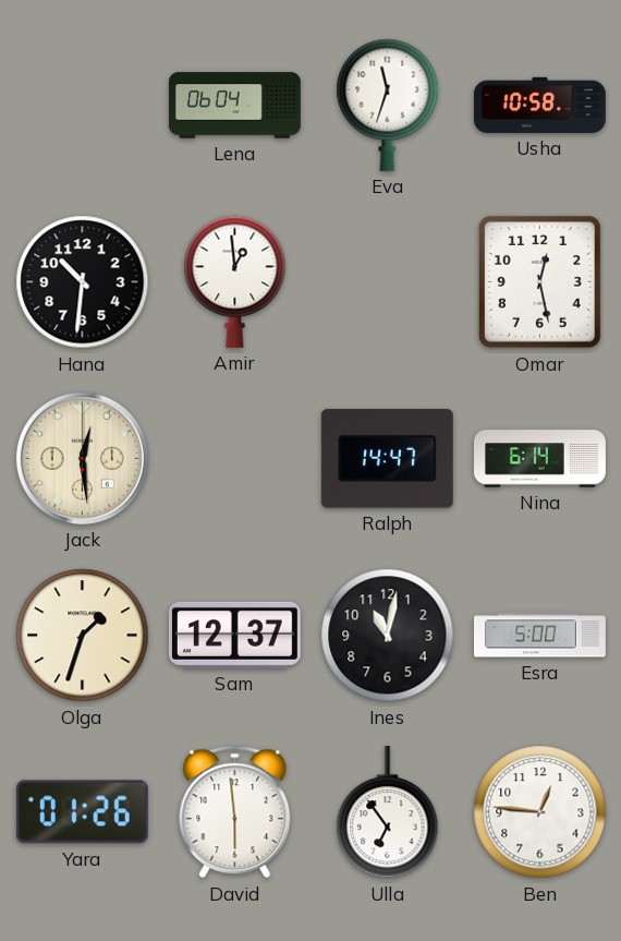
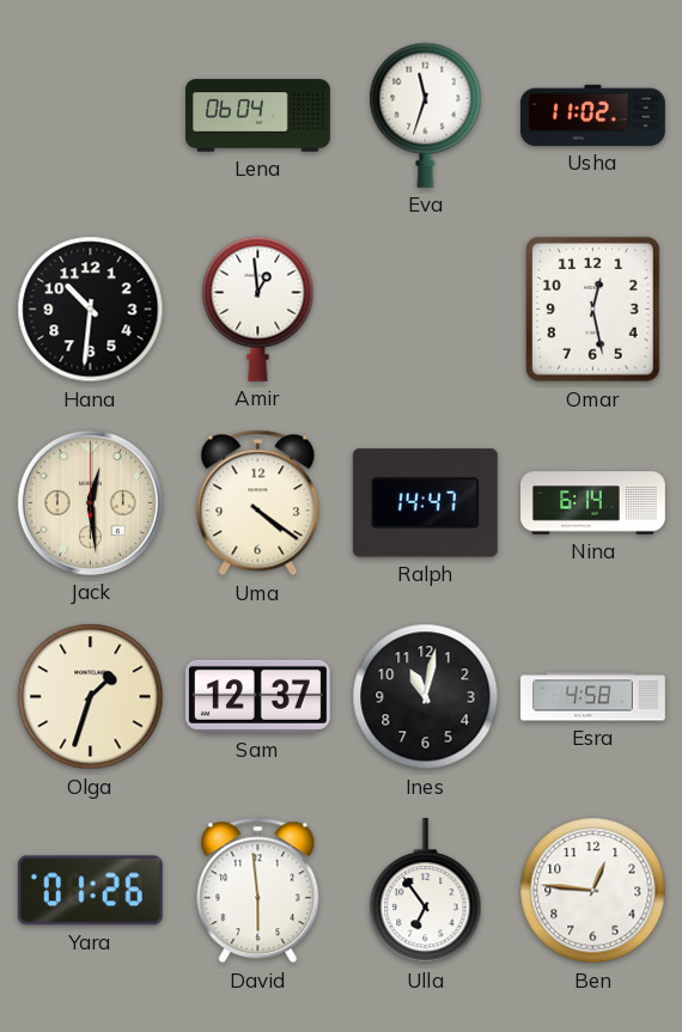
Usha: 10:58 -> 11:02 (592, 115)
Uma: none -> 4:21 (258, 503)
Esra: 5:00 -> 4:58 (593, 697)
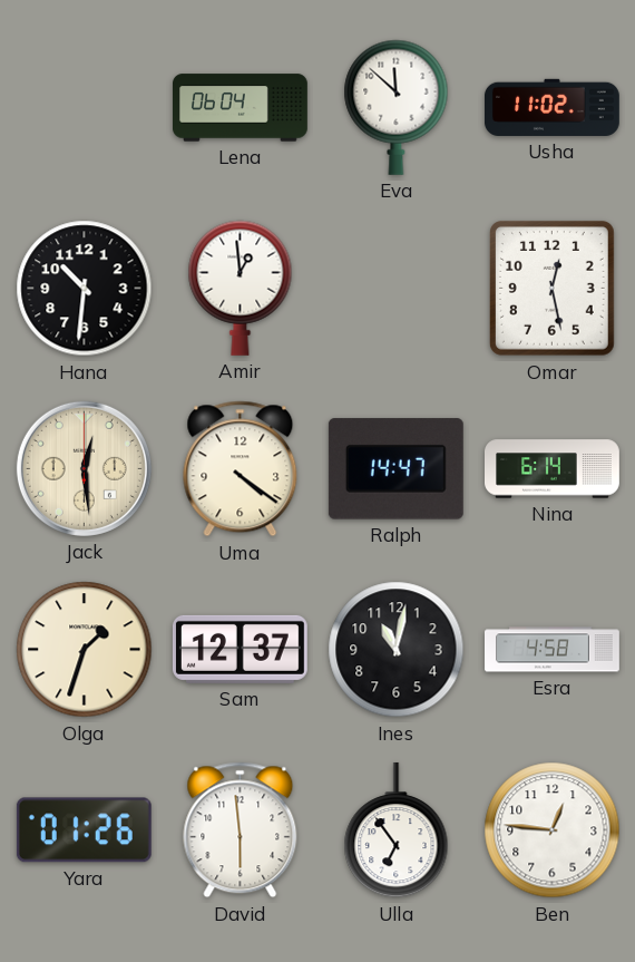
Eva: 11:33 -> 11:52 (397, 107)
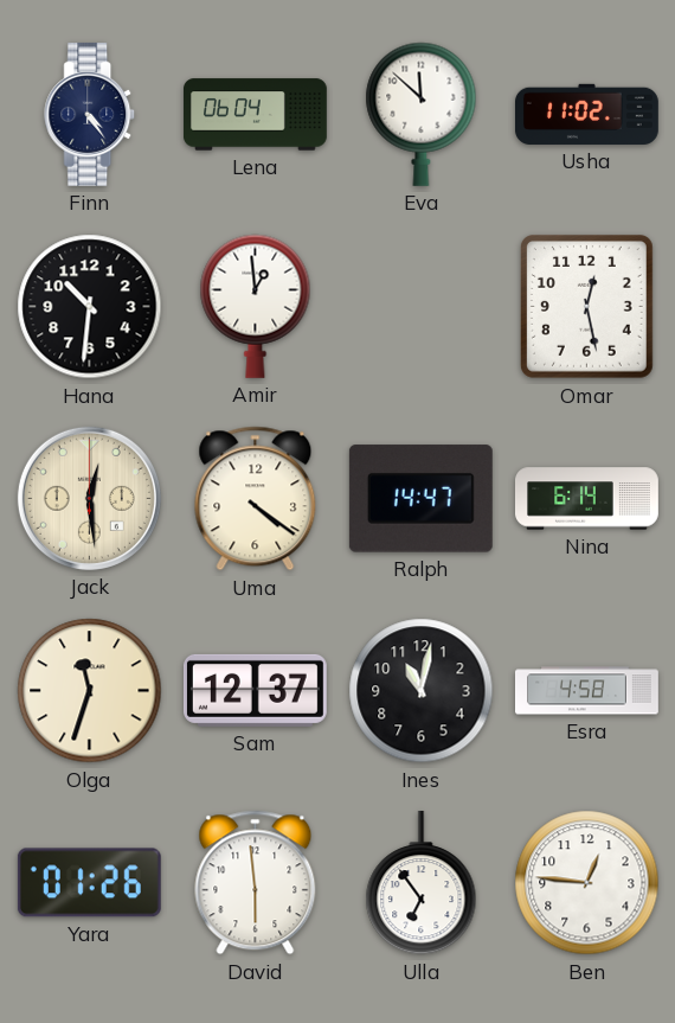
Finn: none -> 4:24 (90, 114)
Olga: 1:33 -> 11:33 (90, 691)
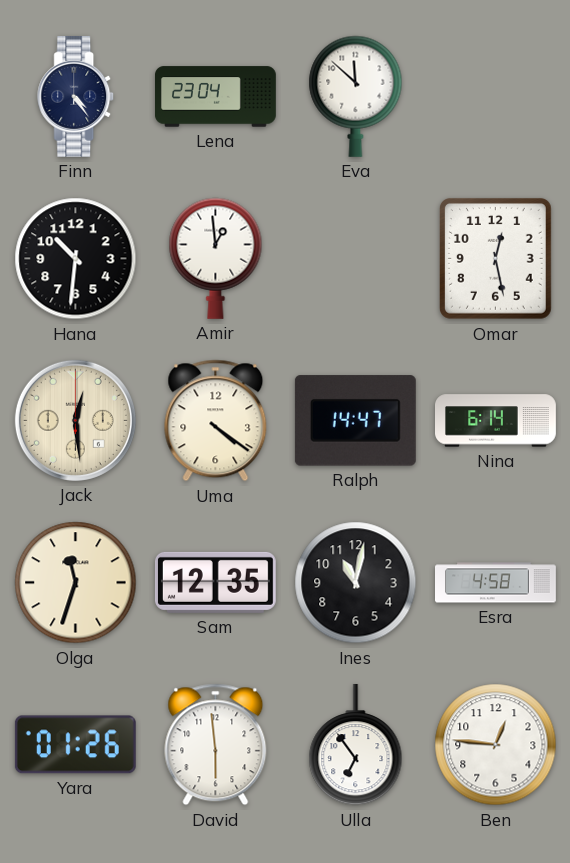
Lena: 06:04 -> 23:04 (216, 97)
Usha: 11:02 -> none (586, 114)
Sam: 12:37 -> 12:35 (215, 582)
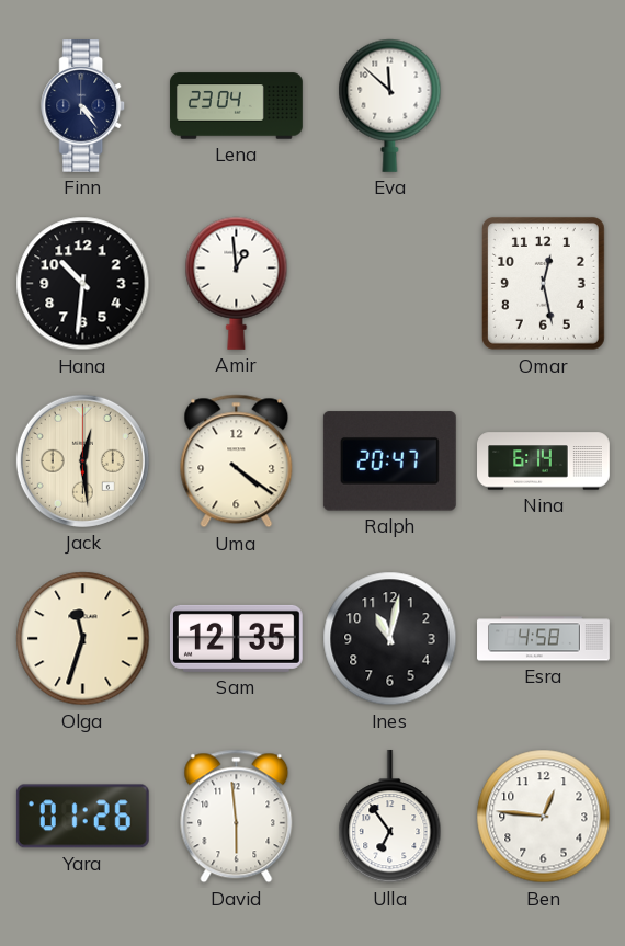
Ralph: 14:47 -> 20:47 (389, 461)
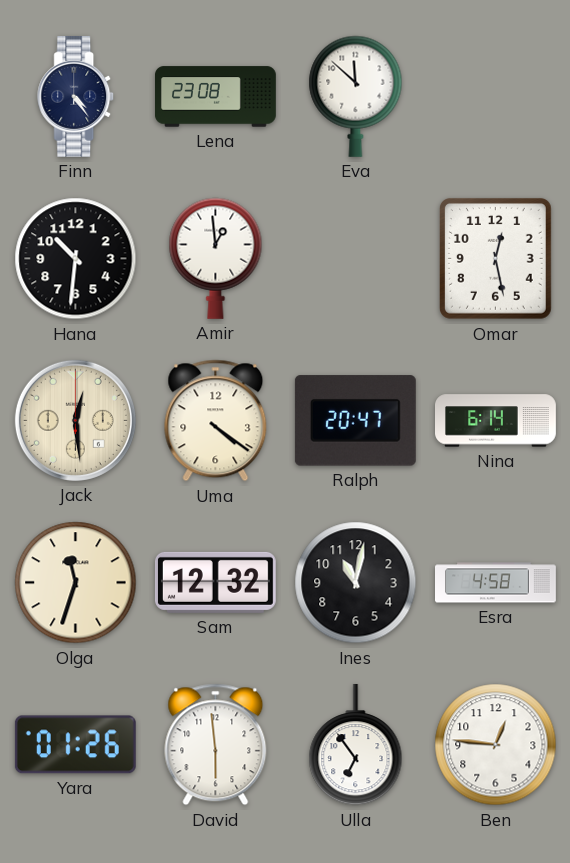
Lena: 23:04 -> 23:08 (216, 97)
Sam: 12:35 -> 12:32 (215, 582)
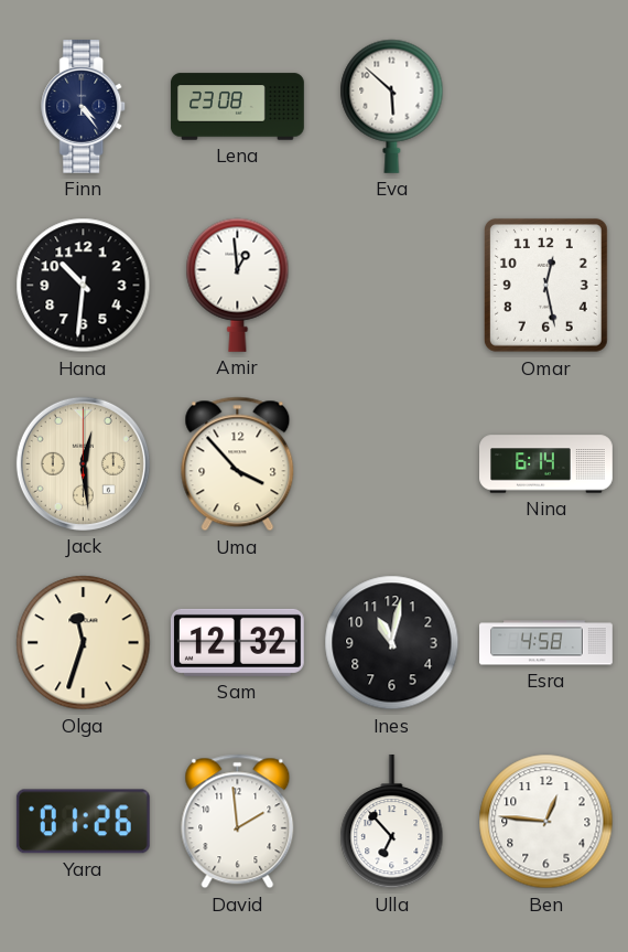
Eva: 11:52 -> 5:52 (392, 106)
Uma: 4:21 -> 3:53 (238, 464)
Ralph: 20:47 -> none (355, 421)
David: 5:59 -> 1:59 (238, 822)
Ulla: 6:54 -> 6:53 (392, 822)
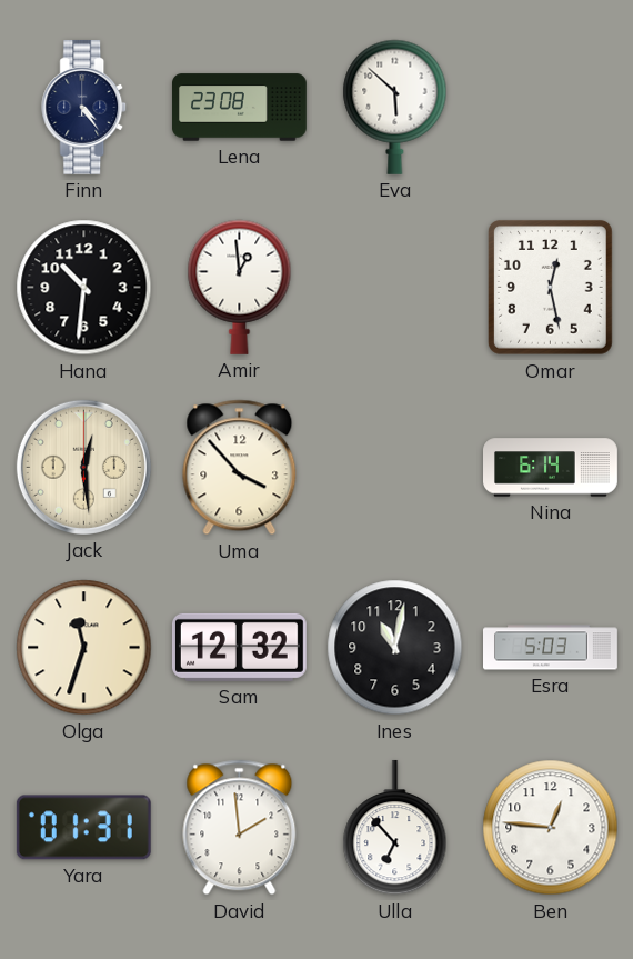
Esra: 4:58 -> 5:03 (551, 648)
Yara: 01:26 -> 01:31 (83, 828)
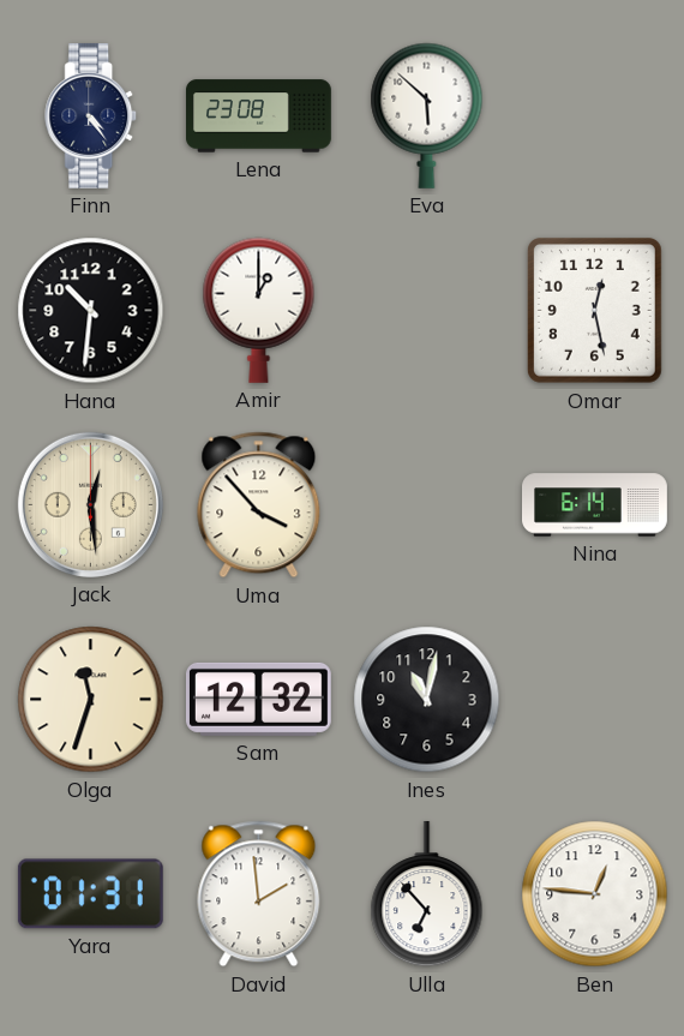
Amir: 12:59 -> 1:00 (259, 310)
Esra: 5:03 -> none (551, 648)
